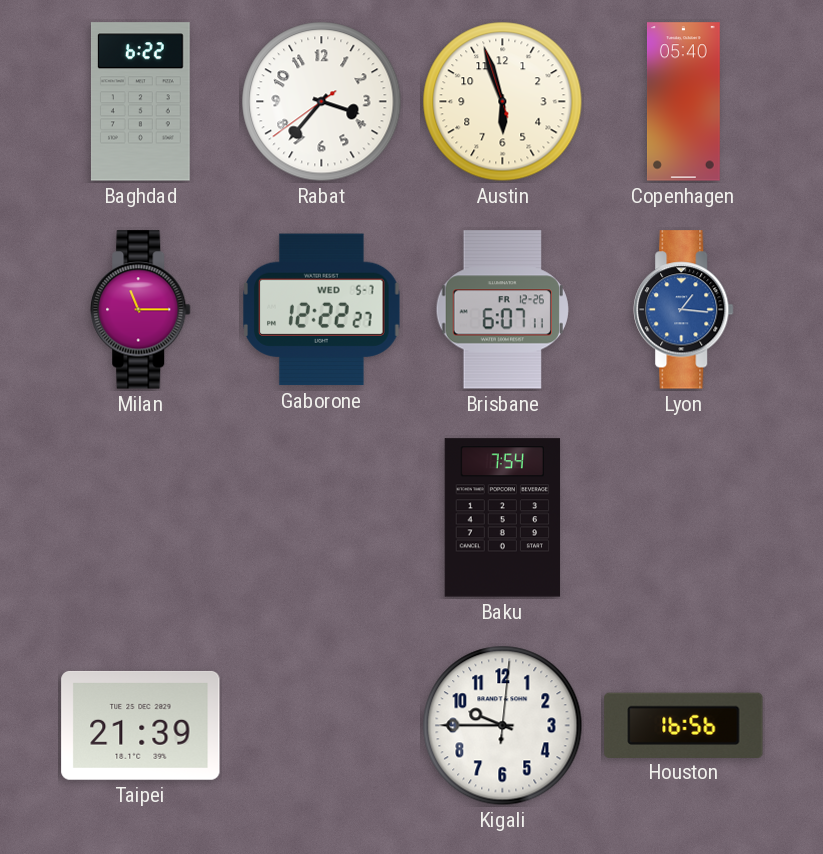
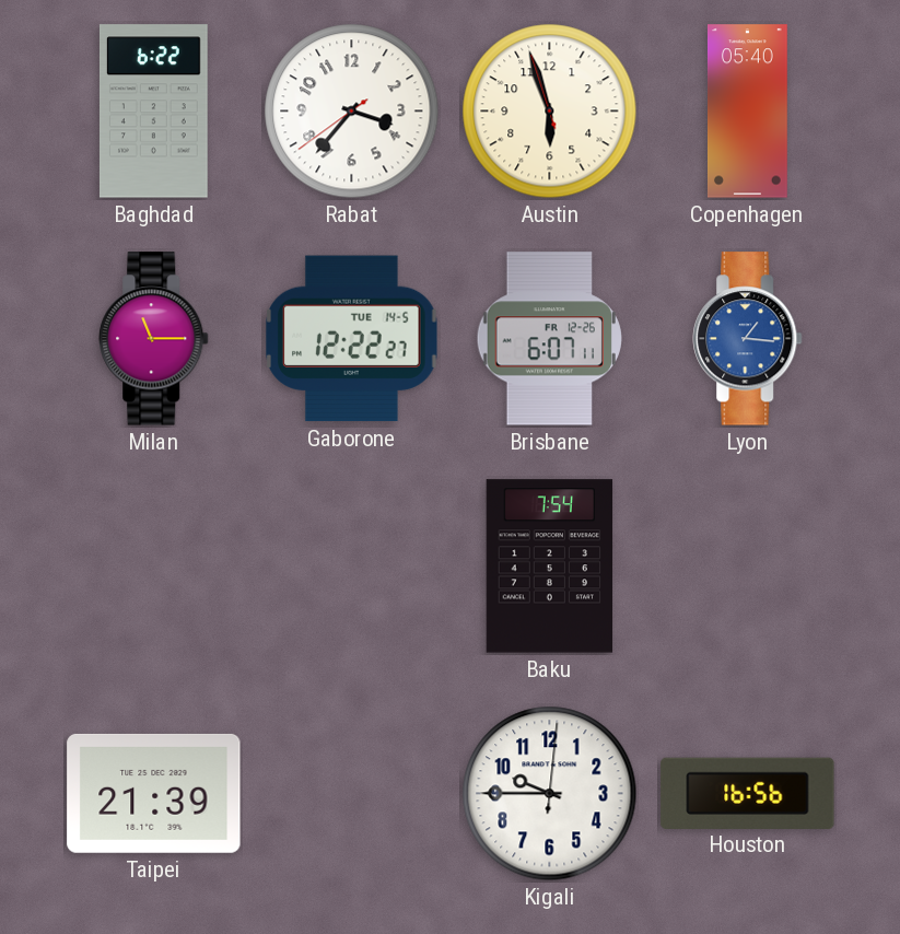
Gaborone date: WED 5-7 -> TUE 14-5 (352, 339)
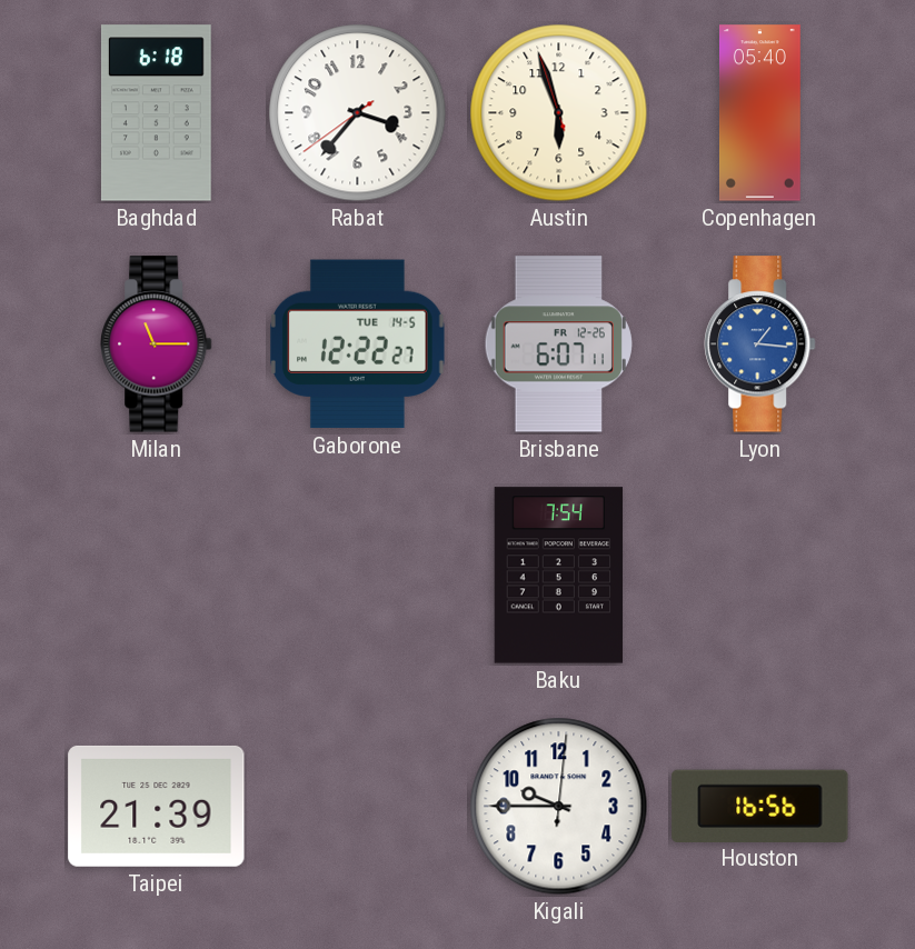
Baghdad: 6:22 -> 6:18 (156, 113)
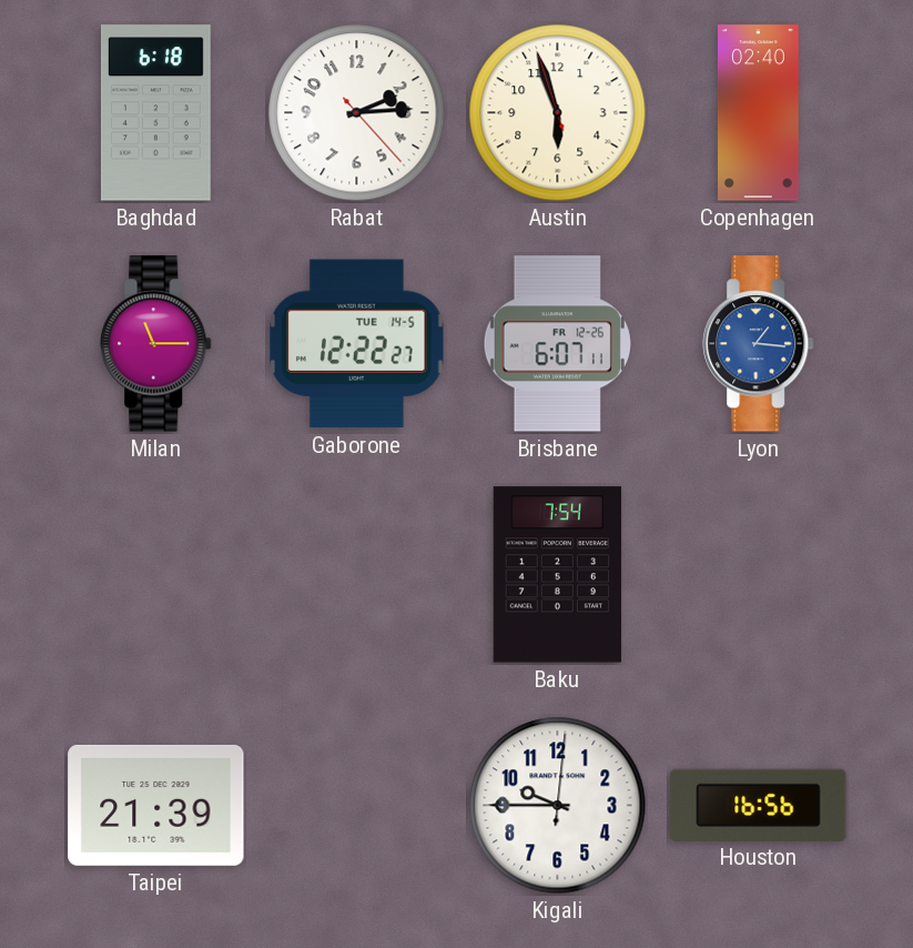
Rabat: 3:36 -> 2:14 (357, 113)
Copenhagen: 05:40 -> 02:40 (759, 113)
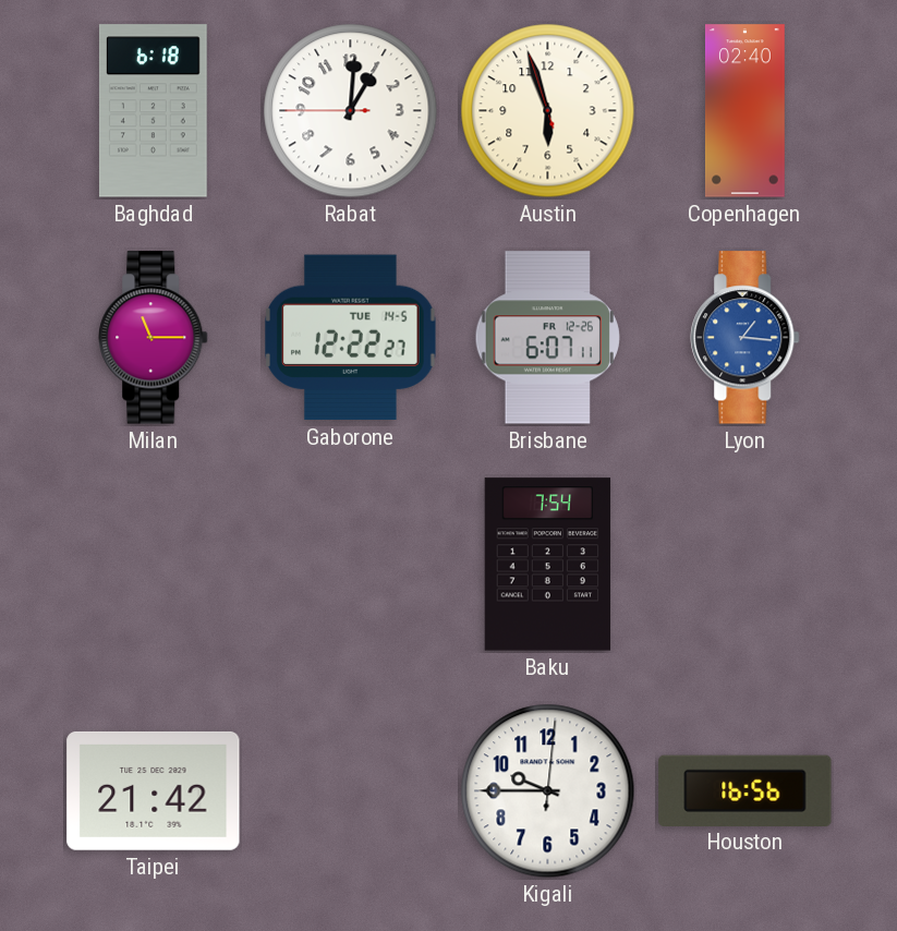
Rabat: 2:14 -> 1:00 (351, 111)
Taipei: 21:39 -> 21:42 (154, 790)
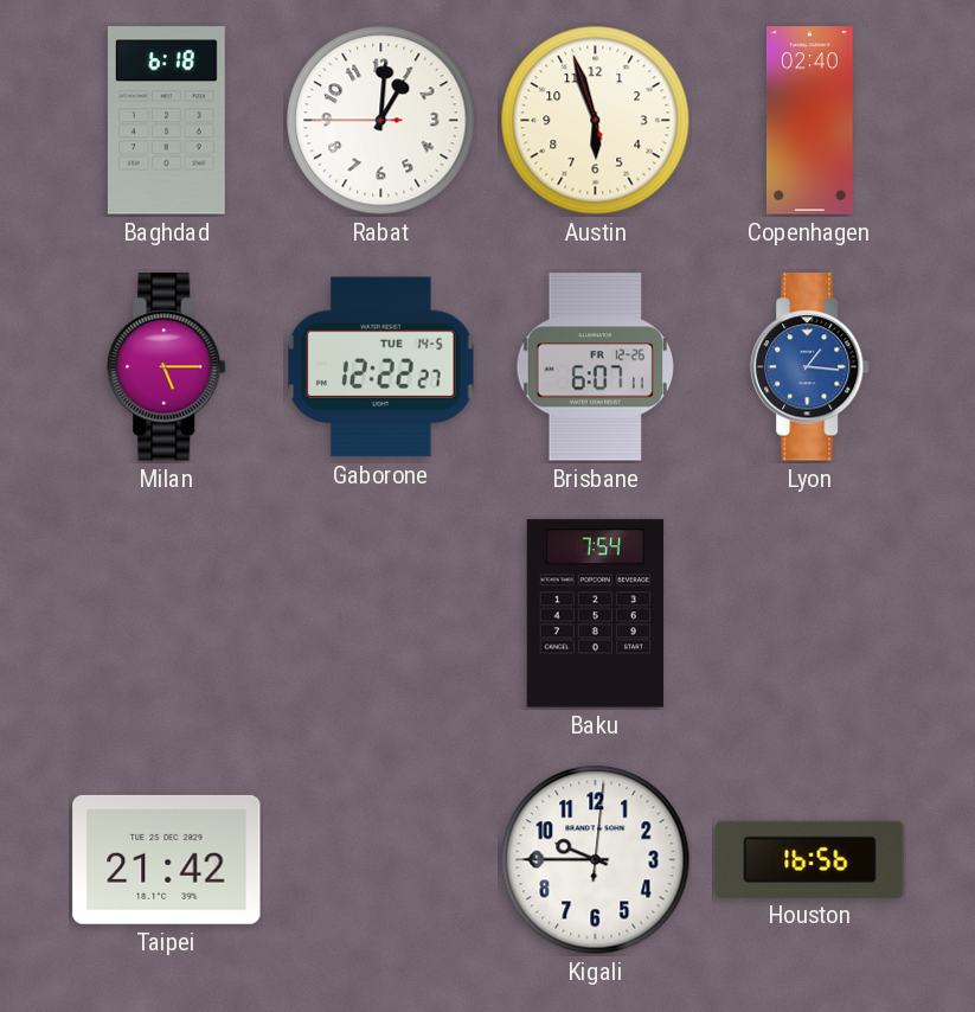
Milan: 11:15 -> 5:15 (167, 367)
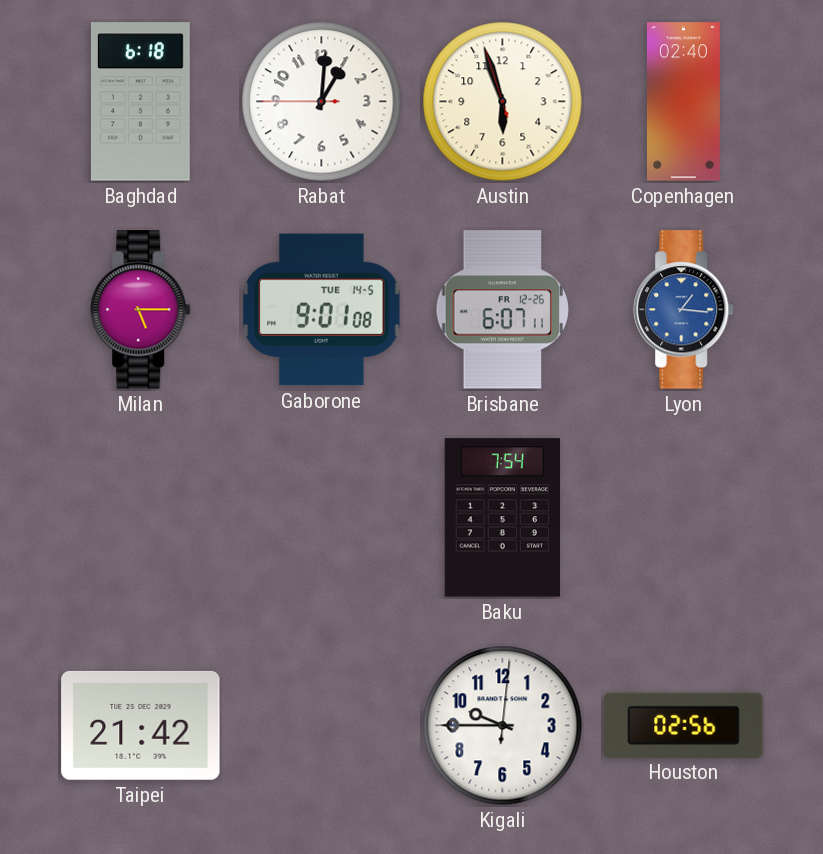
Gaborone: 12:22 -> 9:01 (322, 310)
Houston: 16:56 -> 02:56 (684, 725)
